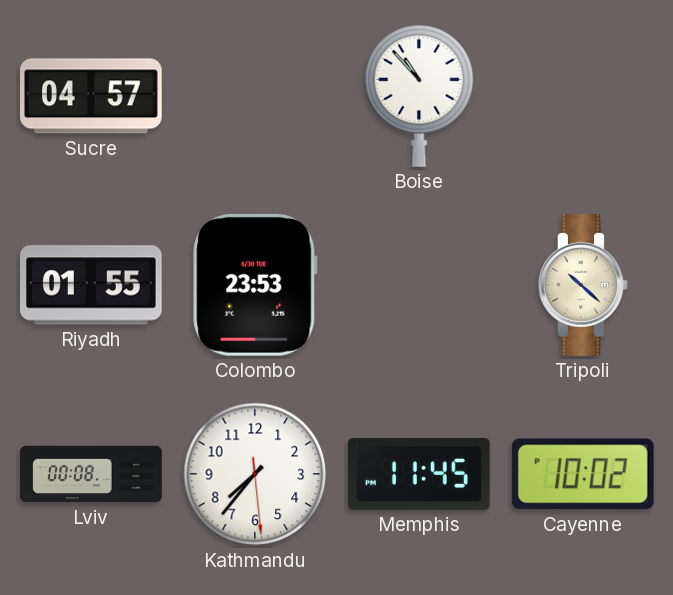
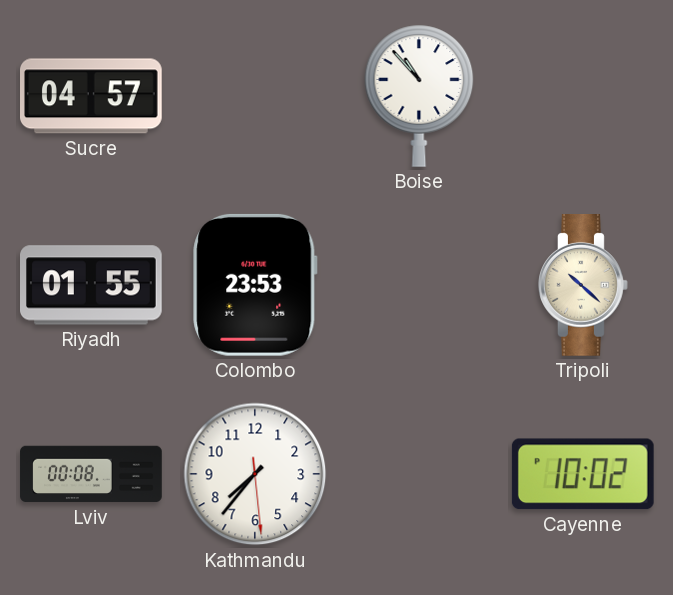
Memphis: 11:45 -> none (419, 474)
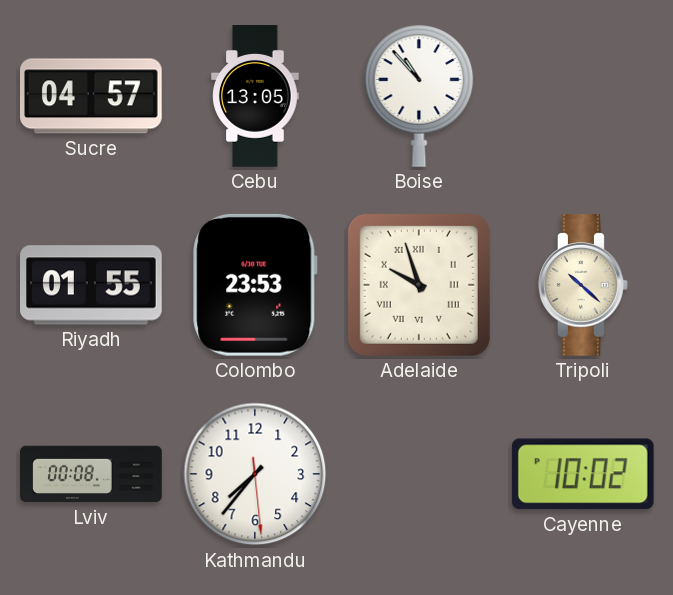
Cebu: none -> 13:05 (255, 96)
Adelaide: none -> 9:57 (419, 285)
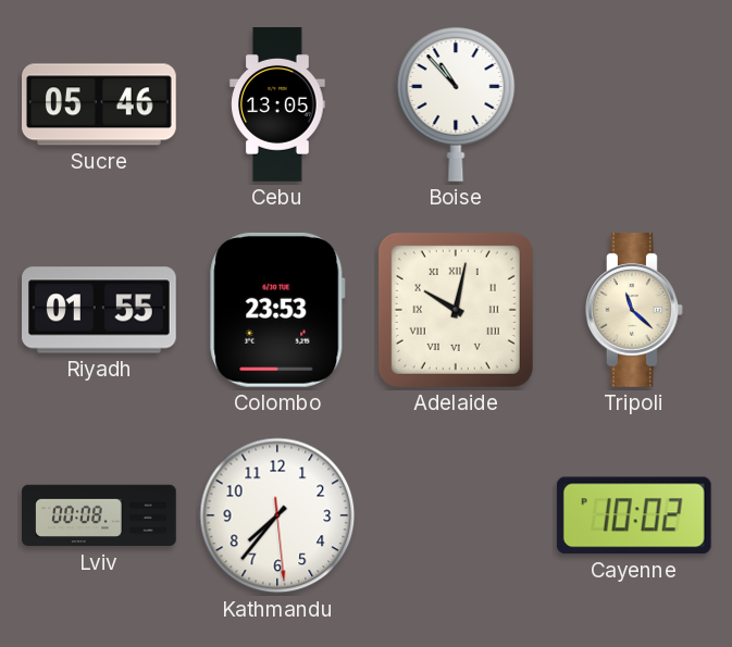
Sucre: 04:57 -> 05:46 (100, 104)
Adelaide: 9:57 -> 10:02 (456, 310)
Tripoli: 10:22 -> 11:22 (635, 311)
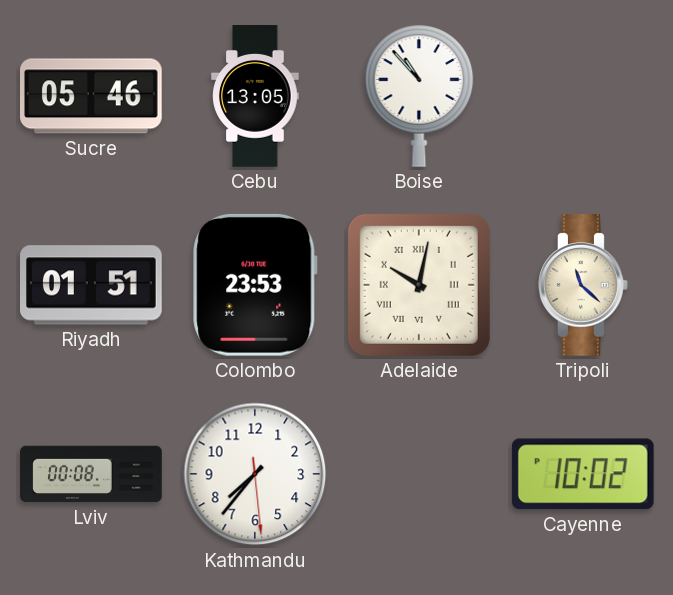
Riyadh: 01:55 -> 01:51 (92, 285)
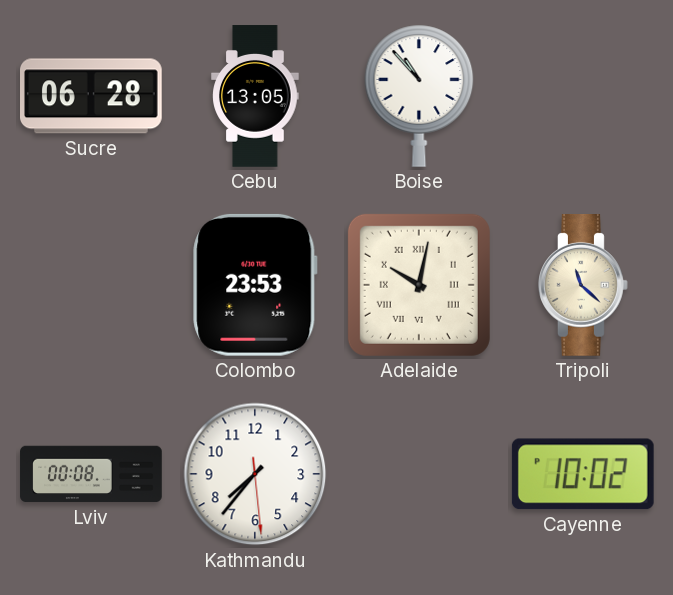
Sucre: 05:46 -> 06:28 (92, 96)
Riyadh: 01:51 -> none (92, 285)
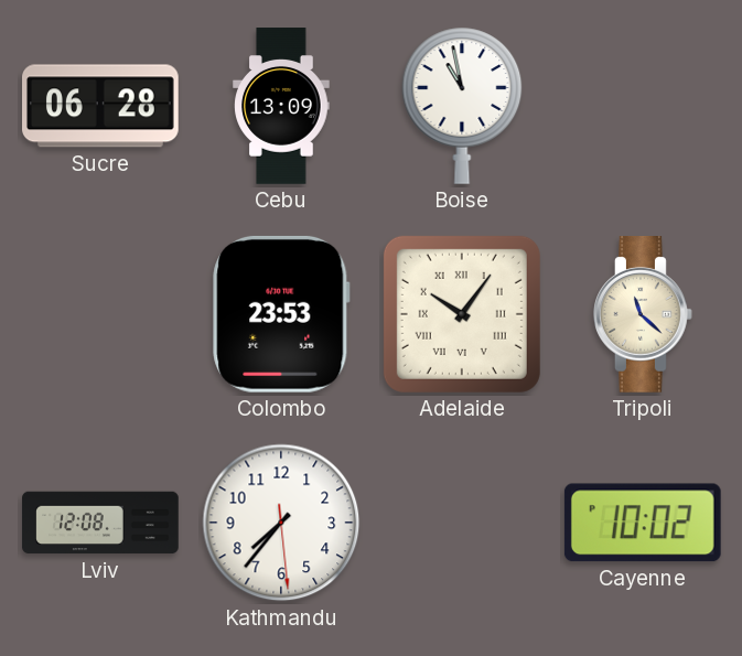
Cebu: 13:05 -> 13:09 (281, 106)
Boise: 10:53 -> 10:58 (462, 106)
Adelaide: 10:02 -> 10:06 (462, 314)
Lviv: 00:08 -> 12:08 (100, 523)
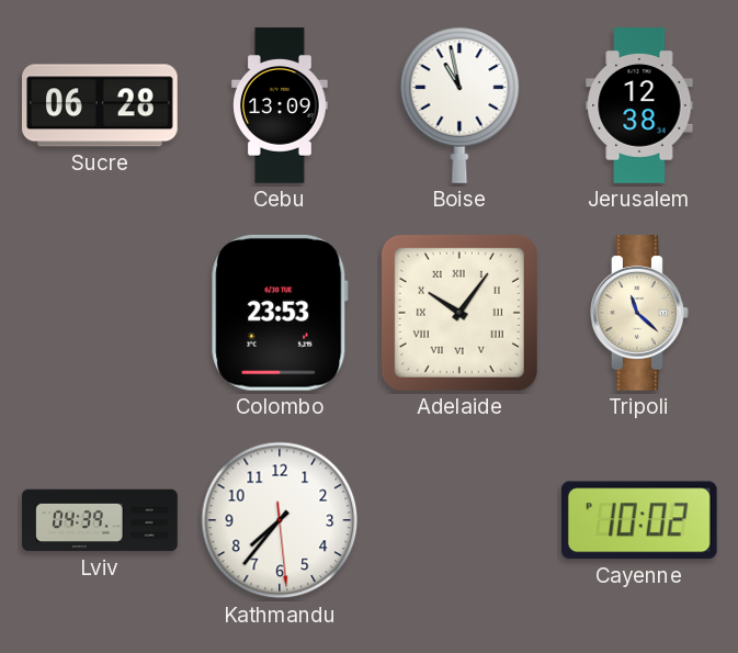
Jerusalem: none -> 12:38 (639, 105)
Lviv: 12:08 -> 04:39 (100, 520)
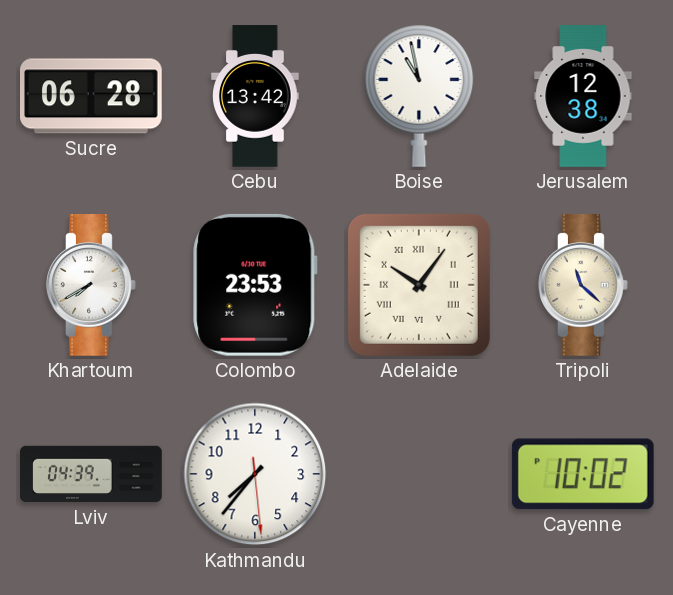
Cebu: 13:09 -> 13:42 (255, 96)
Khartoum: none -> 7:40 (92, 286)
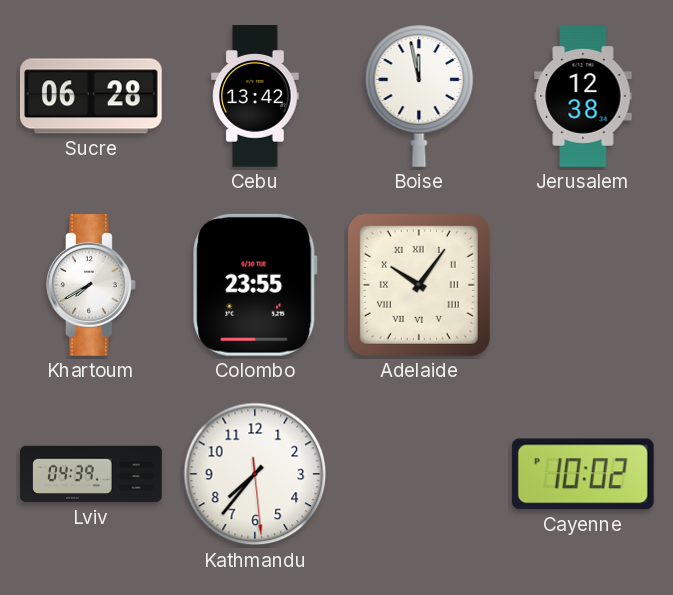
Boise: 10:58 -> 11:58 (419, 96)
Colombo: 23:53 -> 23:55 (255, 285)
Tripoli: 11:22 -> none (584, 286)
